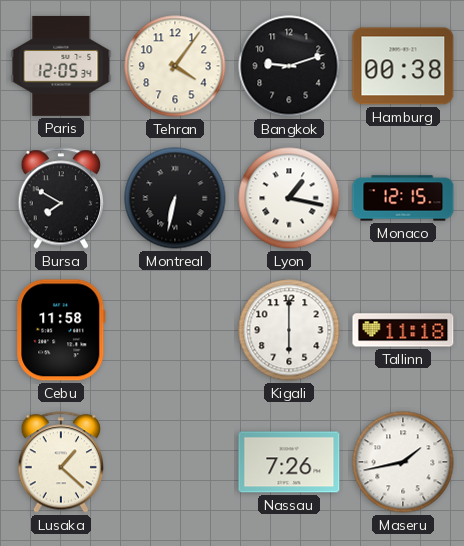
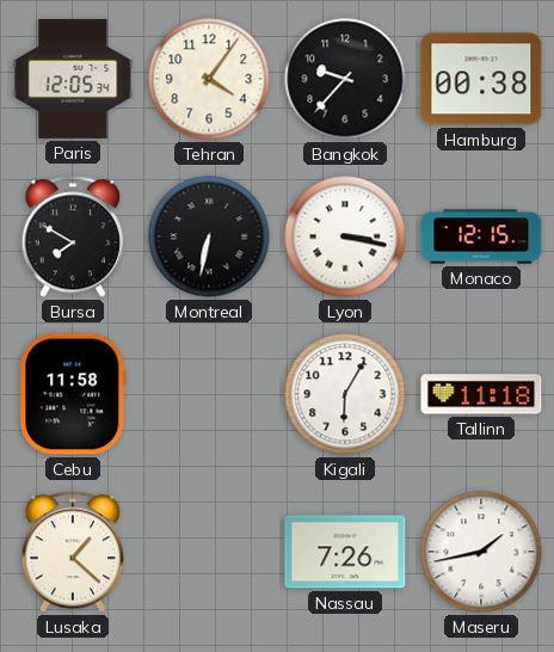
Bangkok: 9:12 -> 9:37 (345, 79)
Lyon: 1:17 -> 3:17 (345, 236)
Kigali: 6:00 -> 6:05 (345, 394)
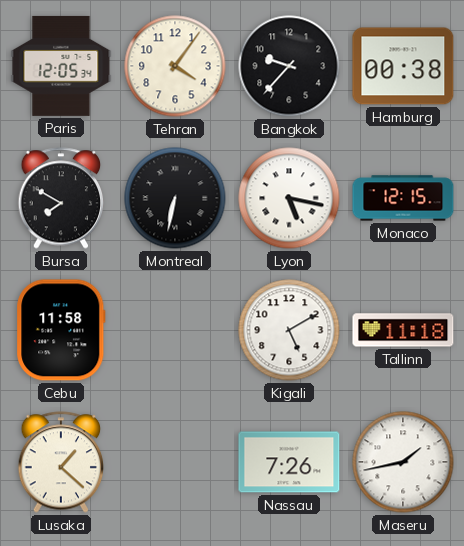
Lyon: 3:17 -> 5:17 (289, 198)
Kigali: 6:05 -> 5:10 (289, 330)
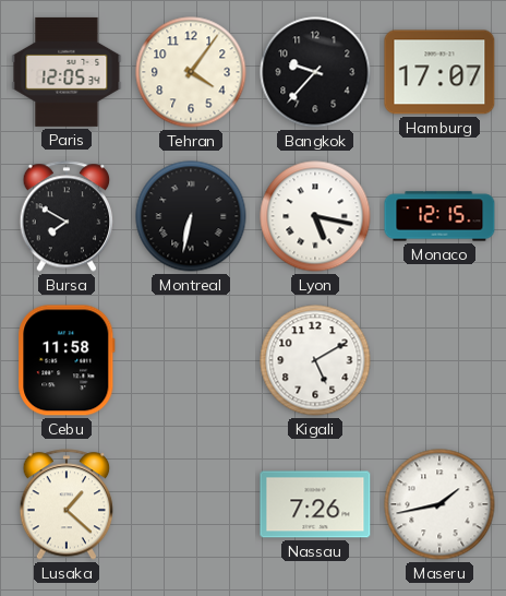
Hamburg: 00:38 -> 17:07 (439, 72)
Tallinn: 11:18 -> none (403, 330)
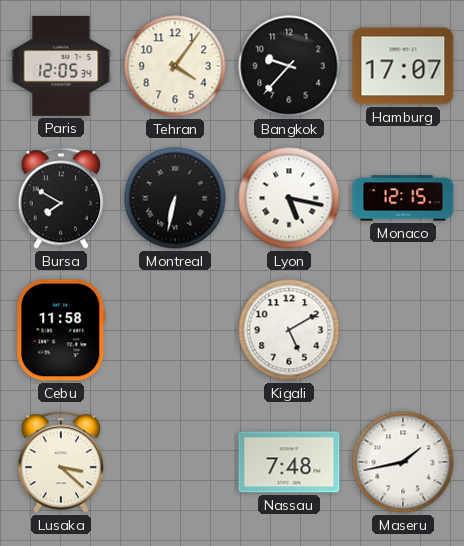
Lusaka: 1:22 -> 3:22 (61, 462)
Nassau: 7:26 -> 7:48 (289, 462)
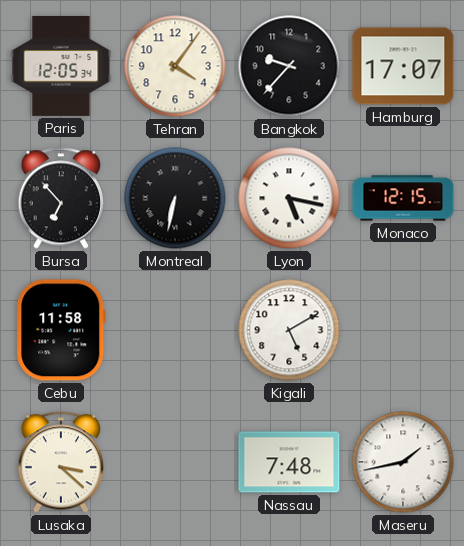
Bursa: 7:50 -> 6:53 (61, 198)
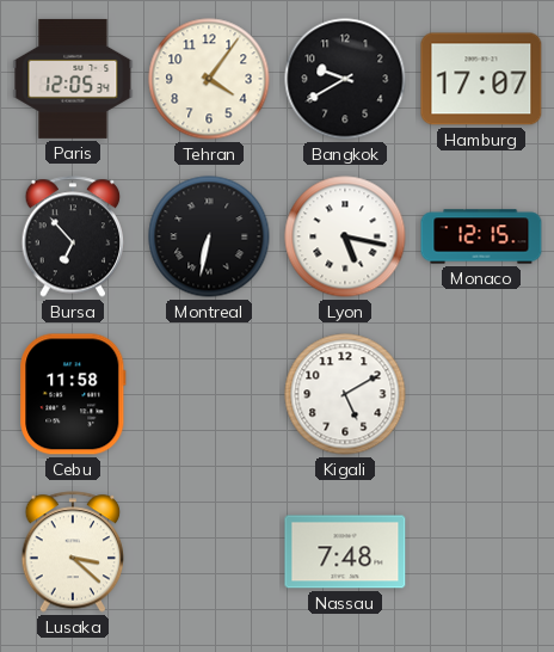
Bangkok: 9:37 -> 9:40 (345, 79)
Maseru: 1:43 -> none (403, 462)
